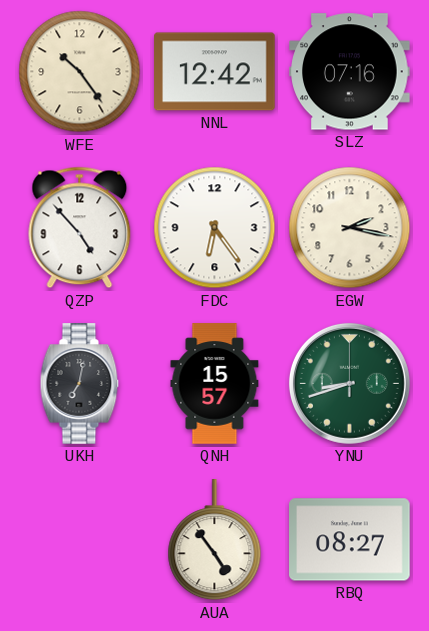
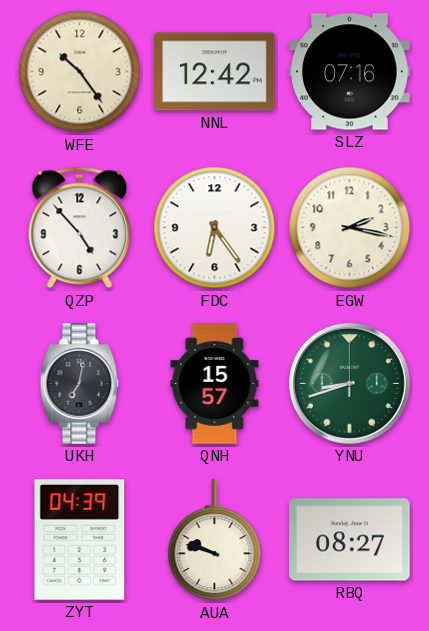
ZYT: none -> 04:39 (80, 540)
AUA: 4:54 -> 9:48 (215, 540)
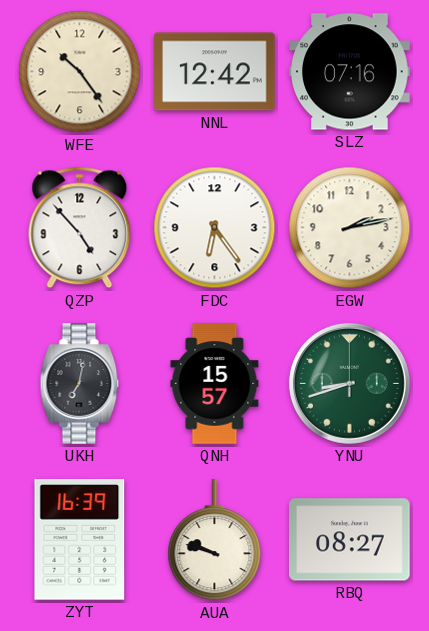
EGW: 2:17 -> 2:13 (350, 228)
ZYT: 04:39 -> 16:39 (80, 540)
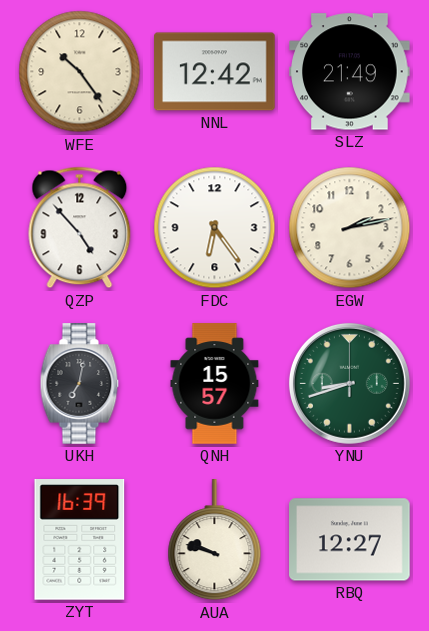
SLZ: 07:16 -> 21:49 (350, 72)
RBQ: 08:27 -> 12:27 (350, 540)
